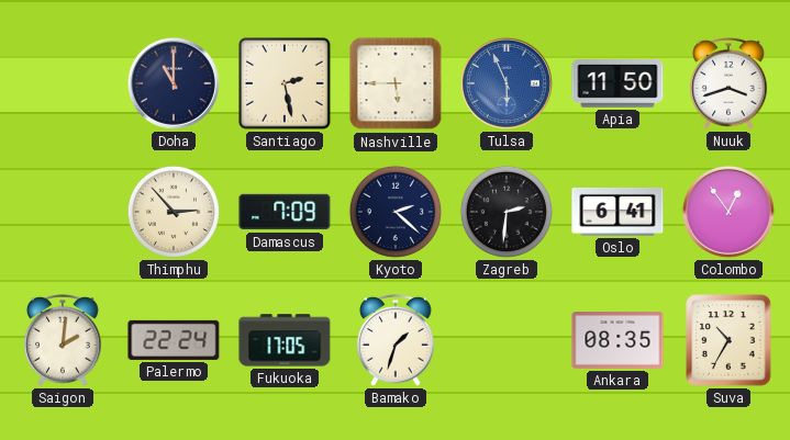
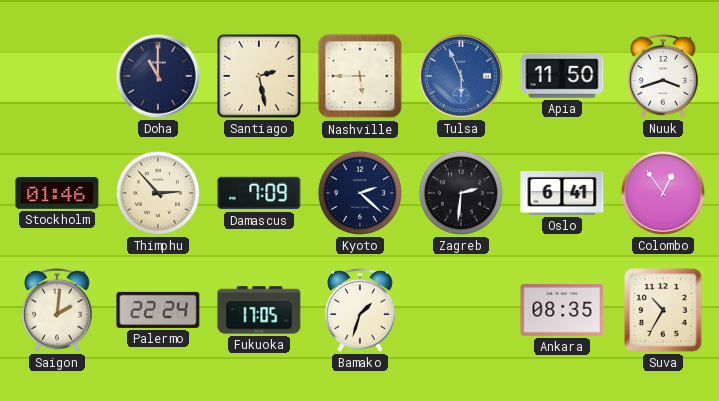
Stockholm: none -> 01:46 (57, 194)
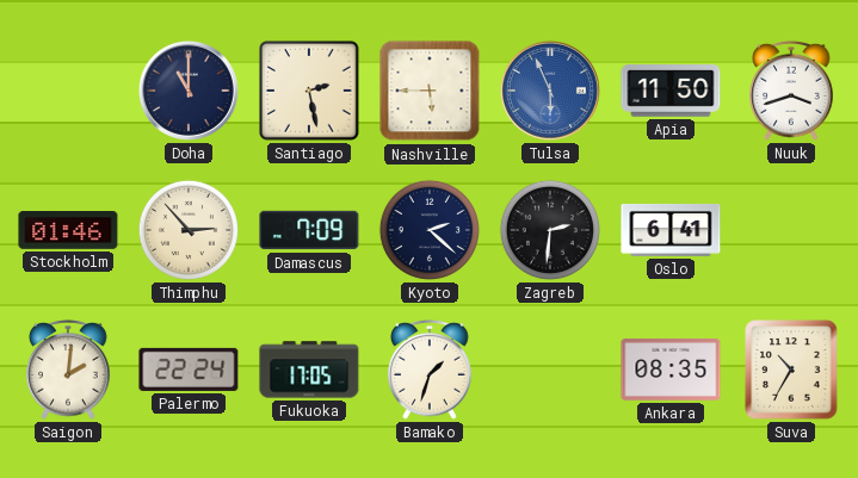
Colombo: 12:54 -> none (663, 193)
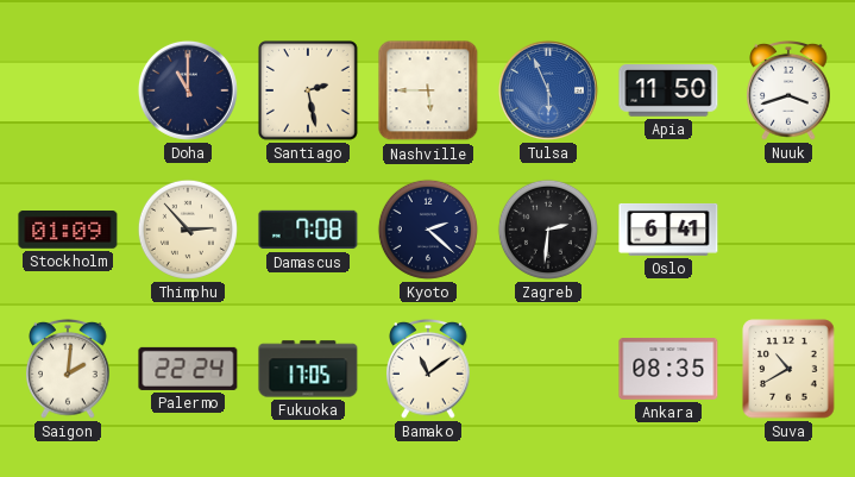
Stockholm: 01:46 -> 01:09 (68, 231)
Damascus: 7:09 -> 7:08 (308, 230)
Bamako: 1:33 -> 11:09 (428, 370)
Suva: 10:35 -> 10:40 (788, 369)
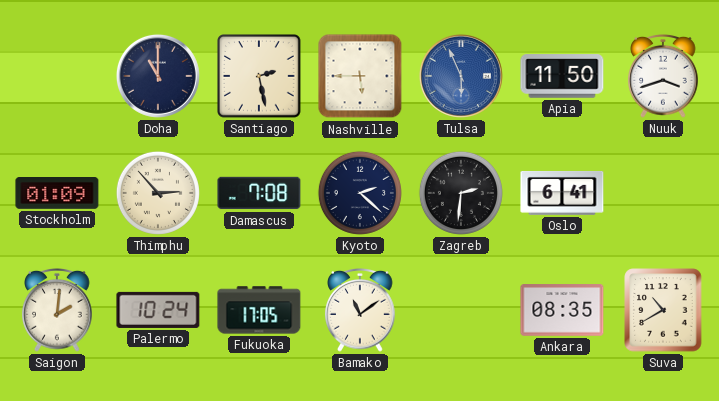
Palermo: 22:24 -> 10:24 (158, 310)
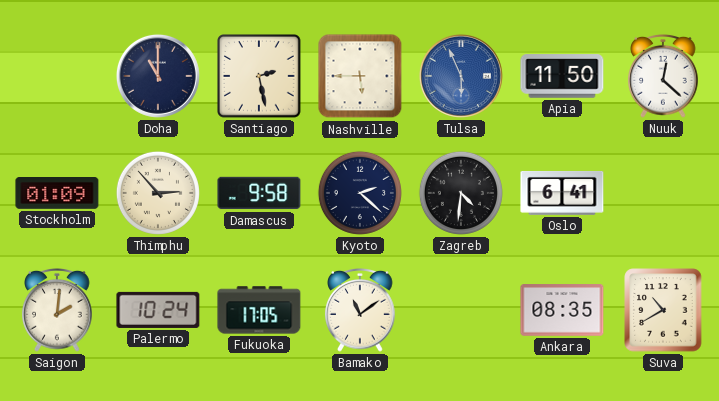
Nuuk: 3:42 -> 12:22 (663, 77)
Damascus: 7:08 -> 9:58 (259, 193)
Zagreb: 2:31 -> 4:31 (461, 193)
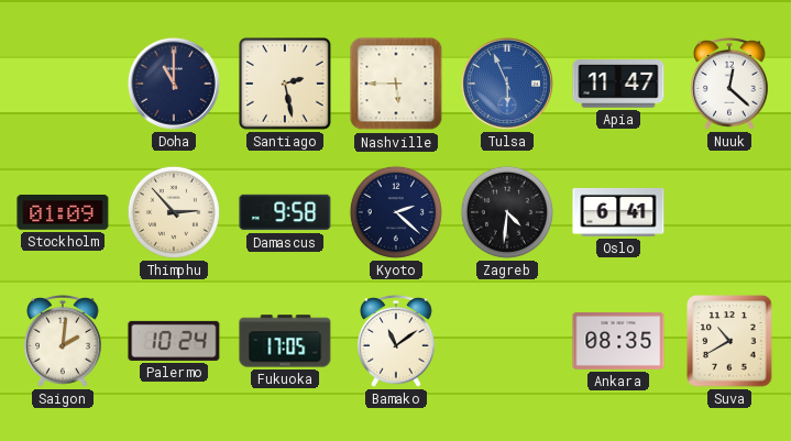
Apia: 11:50 -> 11:47 (618, 84)
